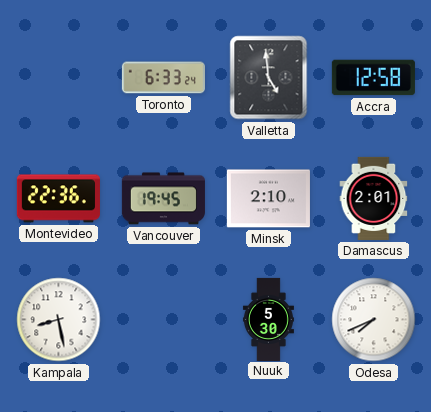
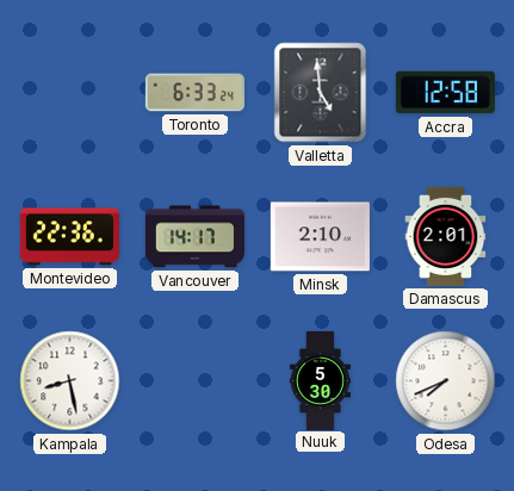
Vancouver: 19:45 -> 14:17 (194, 237)
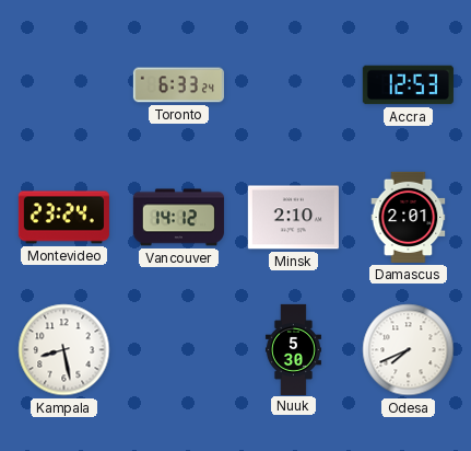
Valletta: 4:59 -> none (321, 93)
Accra: 12:58 -> 12:53 (408, 85)
Montevideo: 22:36 -> 23:24 (63, 218)
Vancouver: 14:17 -> 14:12 (178, 218)
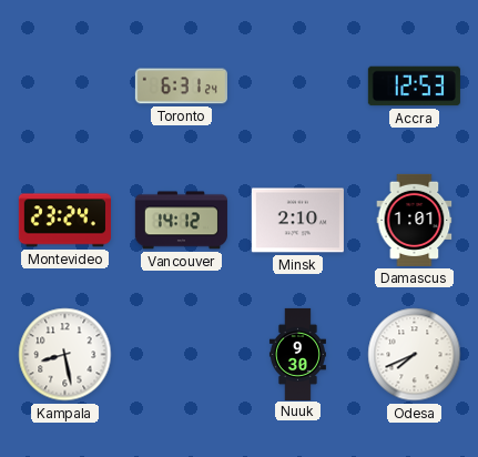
Toronto: 6:33 -> 6:31 (181, 87)
Damascus: 2:01 -> 1:01 (415, 220)
Nuuk: 5:30 -> 9:30 (297, 354)
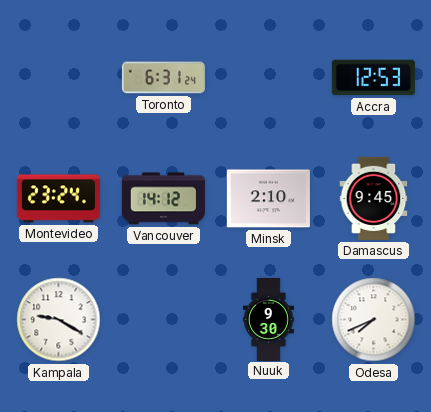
Damascus: 1:01 -> 9:45 (374, 198)
Kampala: 8:28 -> 9:20 (59, 320)
